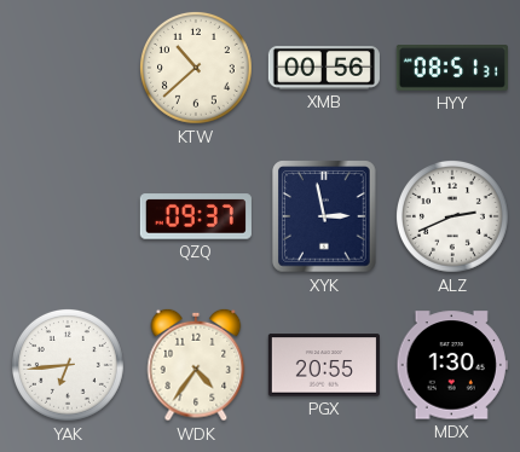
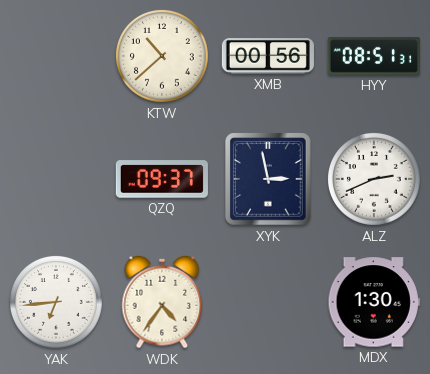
PGX: 20:55 -> none (324, 365)
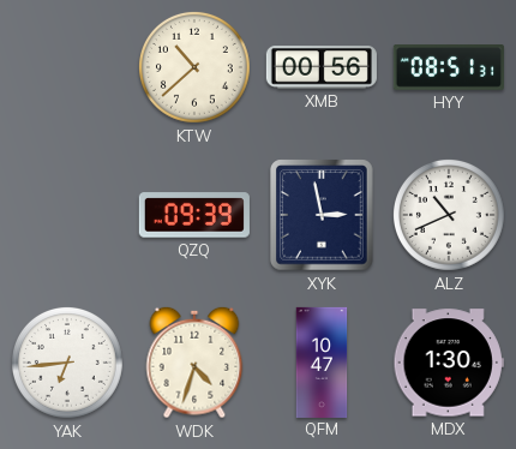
QZQ: 09:37 -> 09:39 (194, 215)
ALZ: 2:41 -> 10:41 (449, 215)
WDK: 4:36 -> 4:33 (194, 363)
QFM: none -> 10:47 (322, 361)
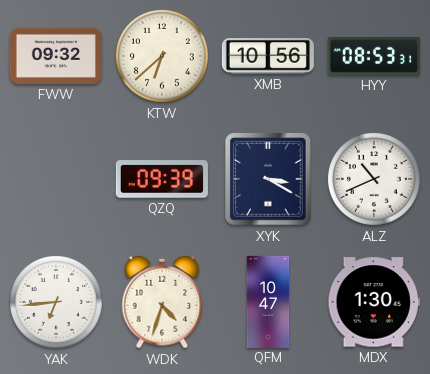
FWW: none -> 09:32 (56, 56)
KTW: 10:38 -> 6:38 (162, 56)
XMB: 00:56 -> 10:56 (268, 56)
HYY: 08:51 -> 08:53 (374, 56)
XYK: 2:58 -> 3:20 (268, 179)
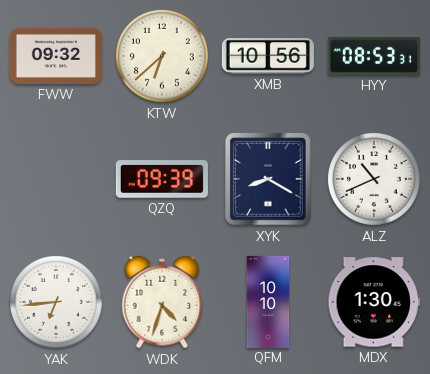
XYK: 3:20 -> 8:20 (268, 179)
QFM: 10:47 -> 10:10 (268, 301)
